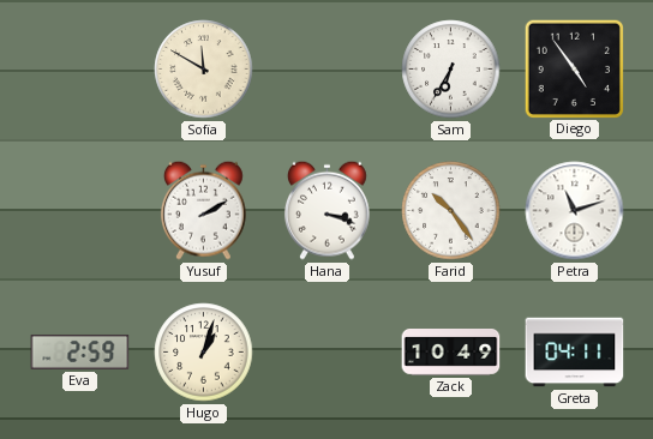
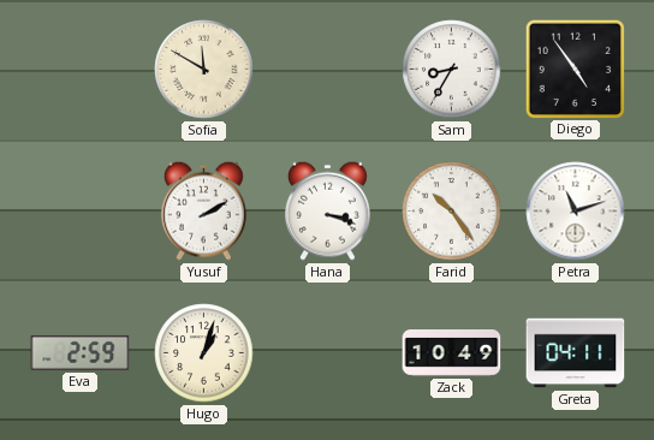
Sam: 6:35 -> 8:35 (452, 70)
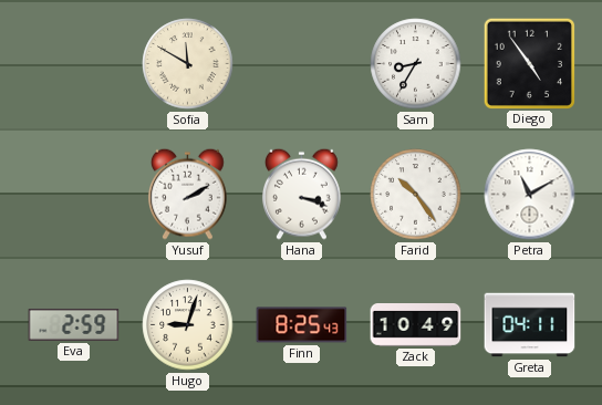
Petra: 11:12 -> 11:10 (530, 195)
Hugo: 1:03 -> 9:03 (188, 325)
Finn: none -> 8:25 (302, 325)
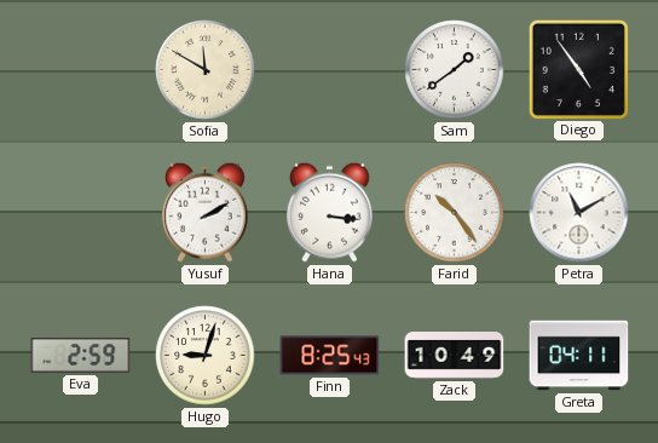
Sam: 8:35 -> 1:39 (455, 70)
Hana: 3:18 -> 3:16 (329, 212)
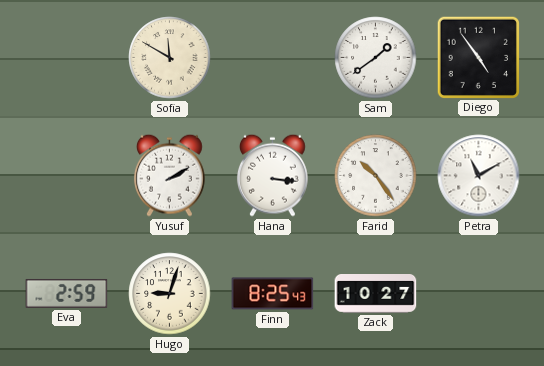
Zack: 10:49 -> 10:27 (376, 294)
Greta: 04:11 -> none (579, 356)
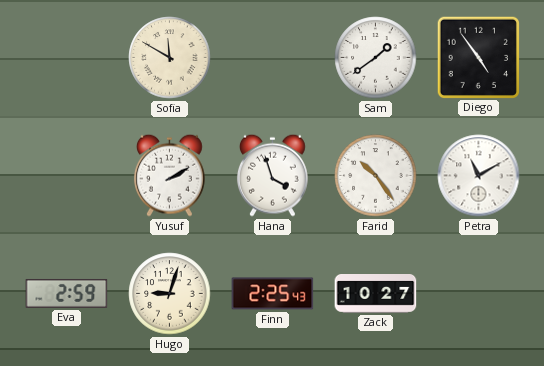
Hana: 3:16 -> 3:57 (272, 175)
Finn: 8:25 -> 2:25 (273, 294)
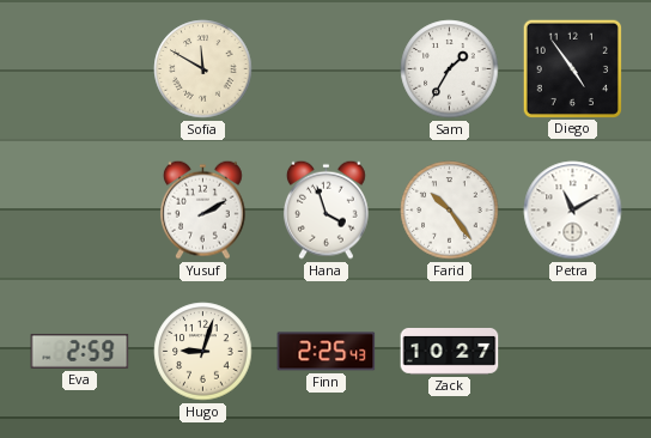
Sam: 1:39 -> 1:35 (450, 69)
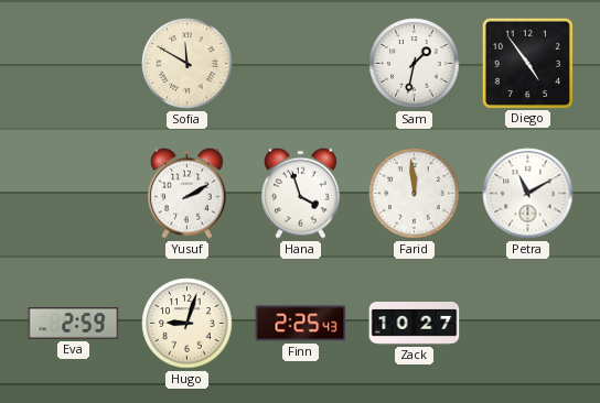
Sam: 1:35 -> 1:32 (415, 64)
Farid: 10:24 -> 11:59 (415, 194)
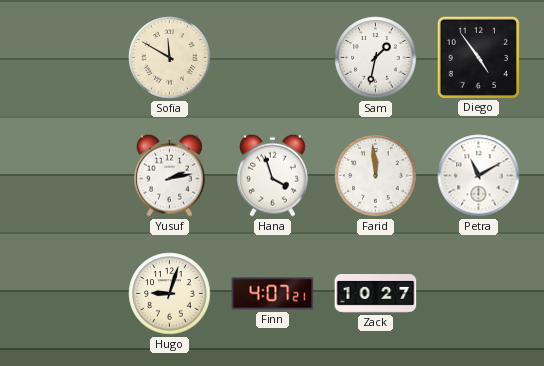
Yusuf: 2:10 -> 2:13 (169, 175)
Eva: 2:59 -> none (74, 323)
Finn: 2:25 -> 4:07 (273, 294)
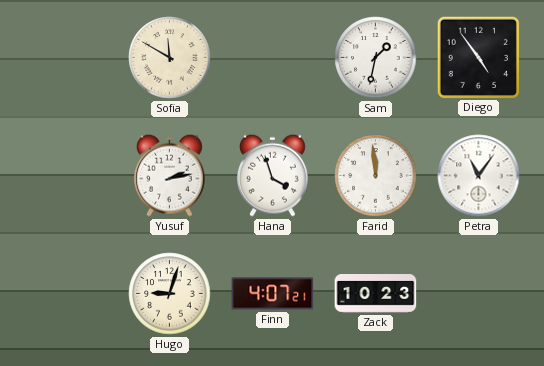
Petra: 11:10 -> 11:06 (479, 176)
Zack: 10:27 -> 10:23 (376, 294)
